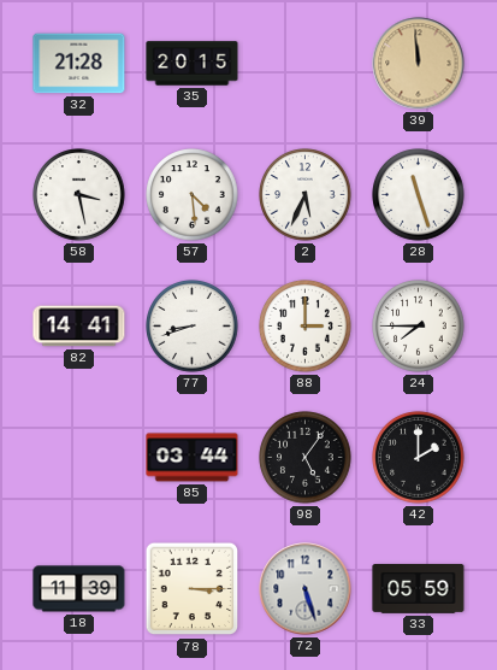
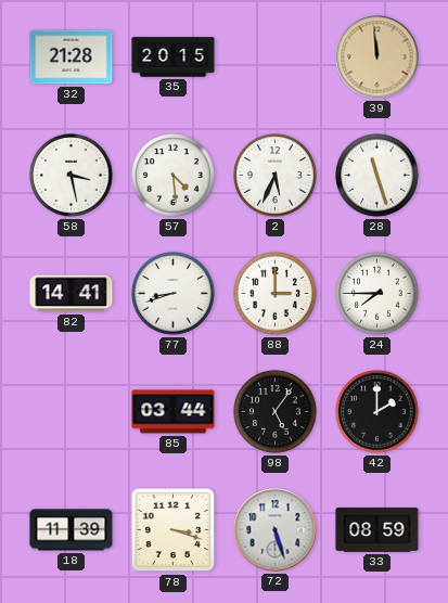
78: 3:15 -> 3:18 (174, 530)
33: 05:59 -> 08:59 (377, 530)
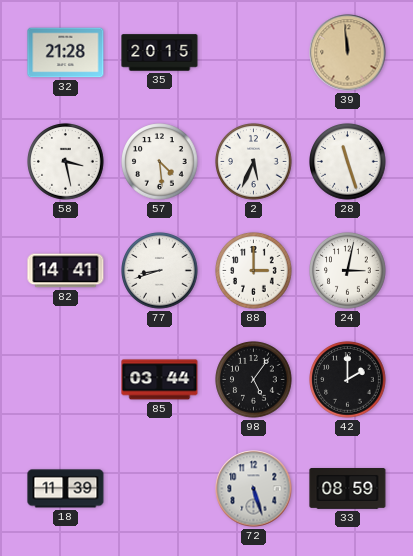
24: 7:45 -> 3:02 (348, 271)
78: 3:18 -> none (174, 530)
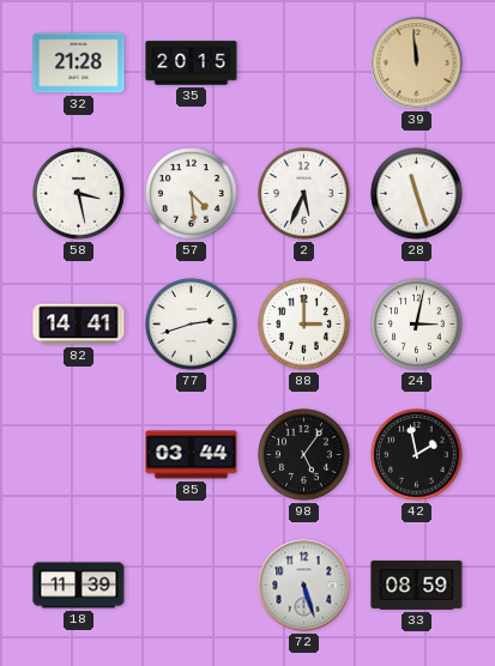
77: 8:42 -> 2:42 (192, 325)
42: 2:00 -> 1:58 (417, 455)
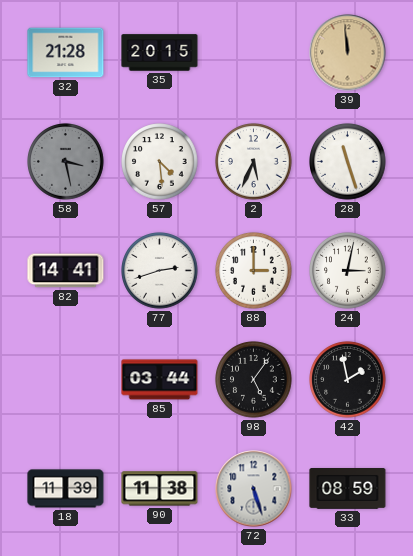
58 dial: white -> grey (66, 162)
90: none -> 11:38 (160, 489)
